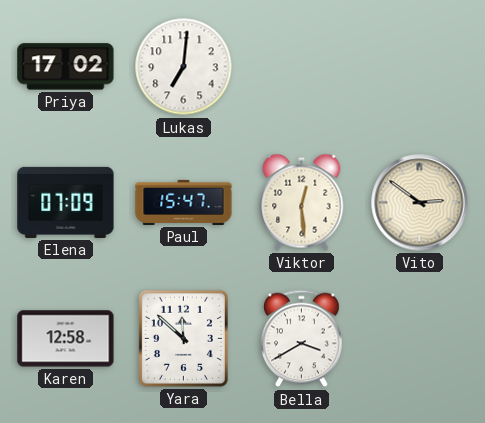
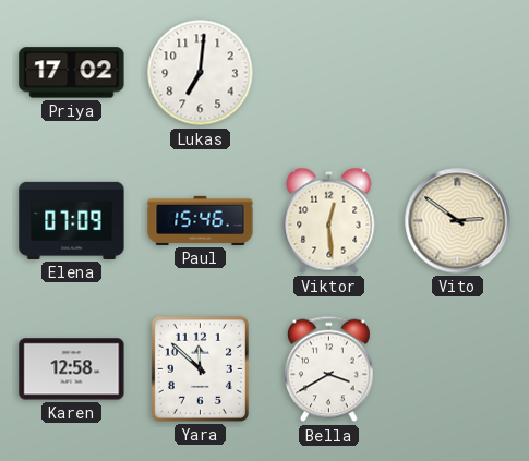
Paul: 15:47 -> 15:46 (201, 220)
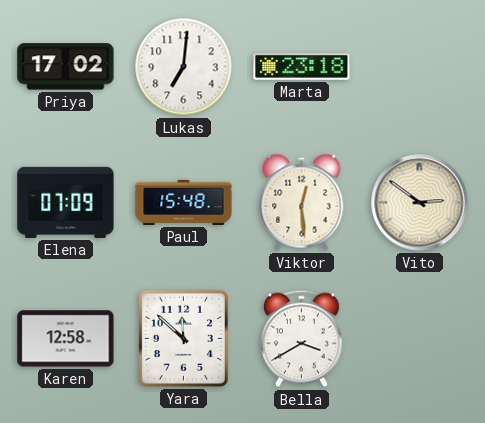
Marta: none -> 23:18 (302, 67)
Paul: 15:46 -> 15:48 (184, 202)
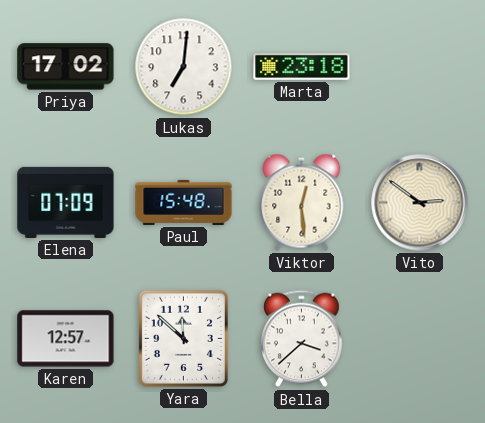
Karen: 12:58 -> 12:57 (66, 339)
Bella: 3:40 -> 3:38 (302, 339)
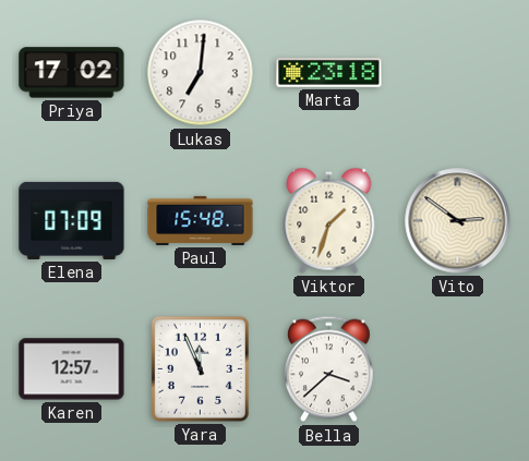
Viktor: 12:29 -> 1:33 (329, 220)
Yara: 11:52 -> 11:56 (200, 368)
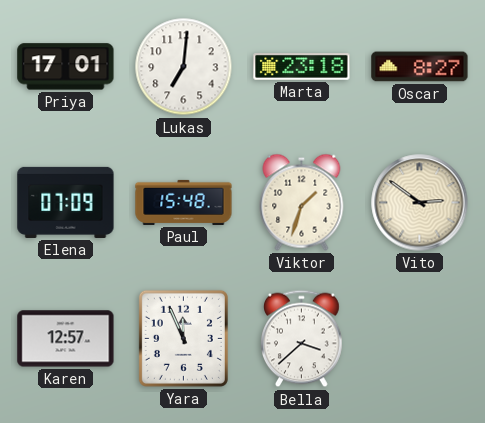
Priya: 17:02 -> 17:01 (66, 67)
Oscar: none -> 8:27 (420, 67)
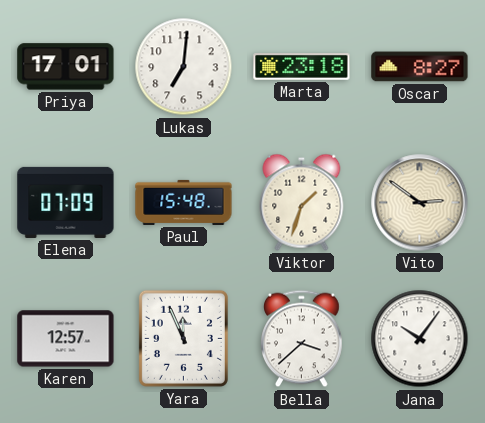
Jana: none -> 10:06 (420, 339)
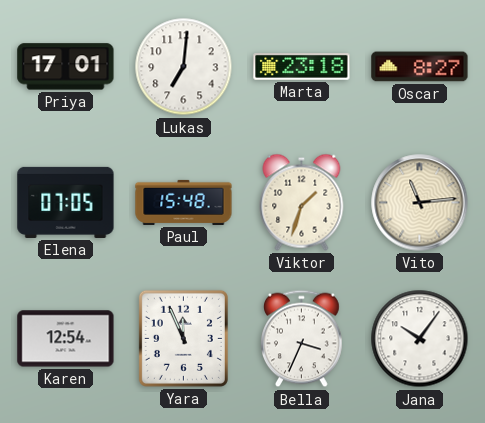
Elena: 07:09 -> 07:05 (66, 202)
Vito: 2:51 -> 11:14 (420, 203)
Karen: 12:57 -> 12:54 (66, 339)
Bella: 3:38 -> 3:34 (302, 339)
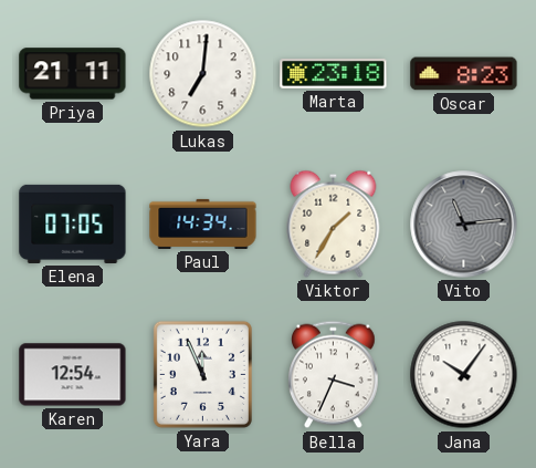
Priya: 17:01 -> 21:11 (73, 74)
Oscar: 8:27 -> 8:23 (464, 74)
Paul: 15:48 -> 14:34 (203, 223)
Viktor: 1:33 -> 1:35 (334, 223)
Vito dial: cream -> grey (464, 225)
